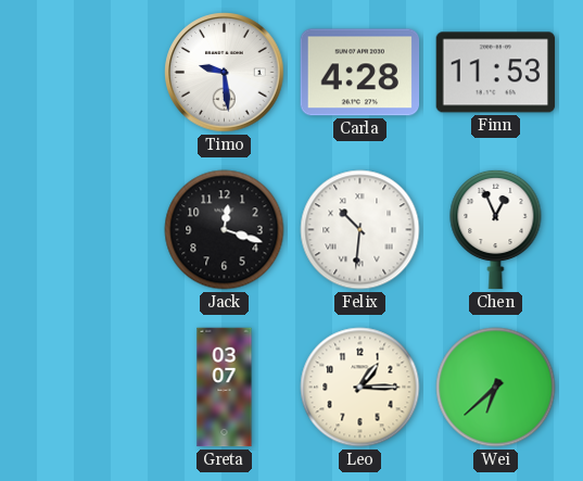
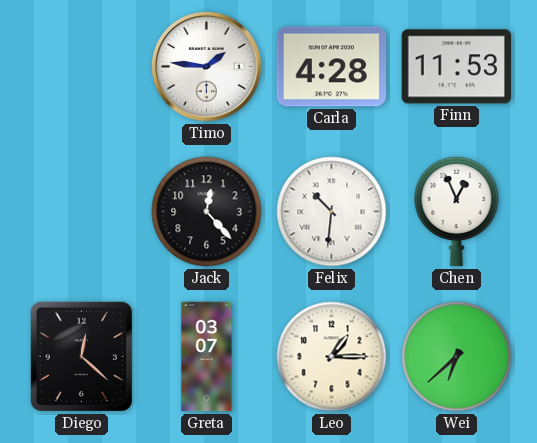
Timo: 9:29 -> 1:46 (207, 67)
Jack: 12:18 -> 12:23 (207, 212)
Diego: none -> 12:22 (81, 356)
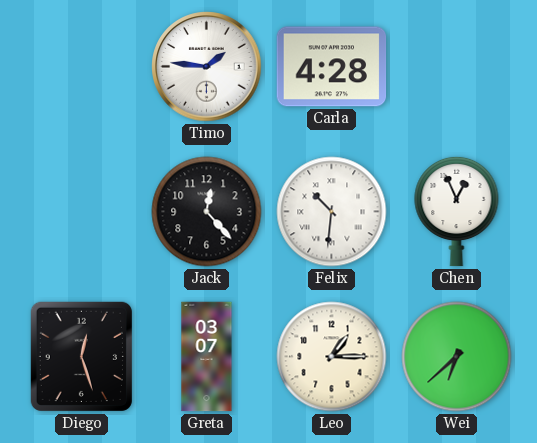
Finn: 11:53 -> none (457, 67)
Diego: 12:22 -> 12:27 (81, 356)
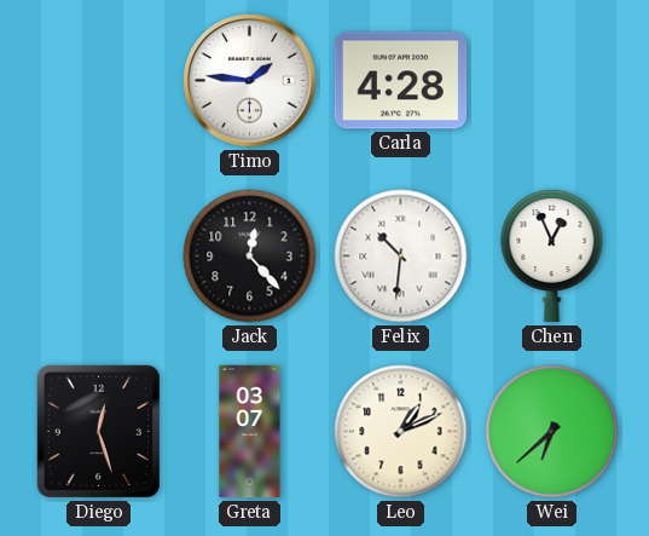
Leo: 1:15 -> 1:11 (401, 432)
